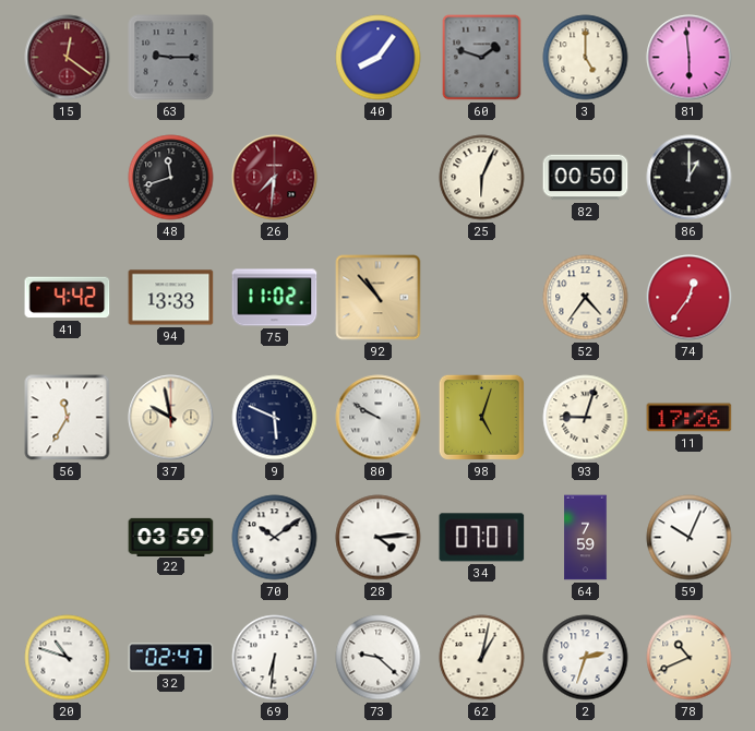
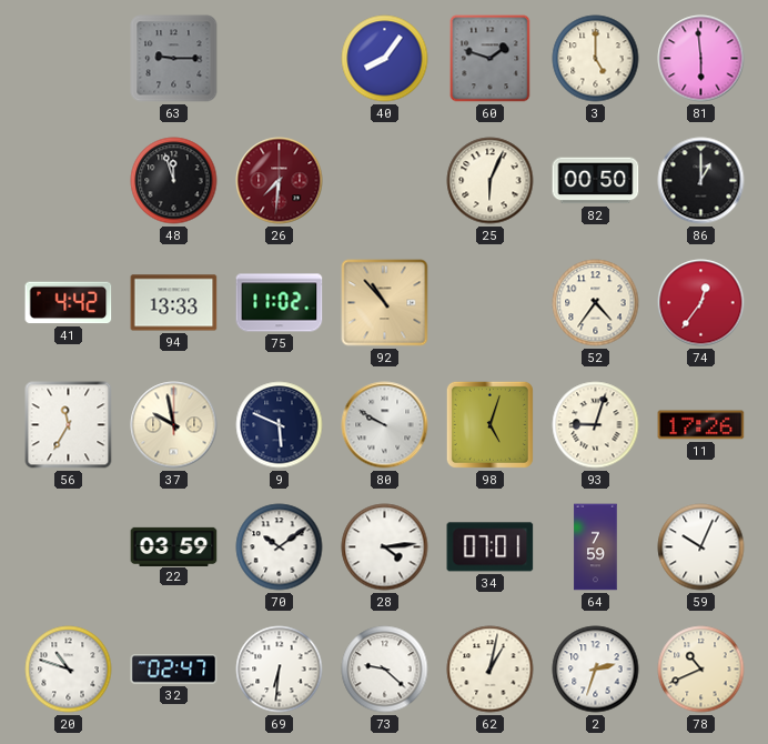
15: 12:21 -> none (68, 58)
48: 11:42 -> 11:57 (174, 181)
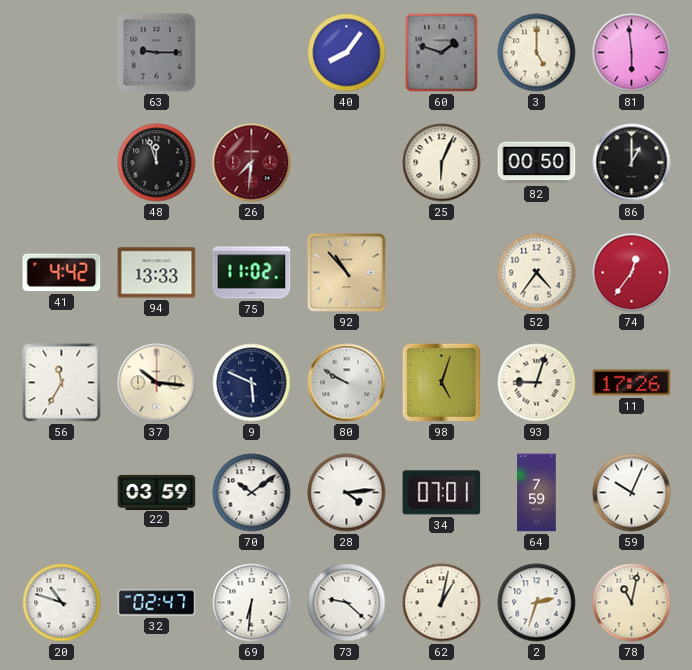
37: 9:58 -> 10:16 (157, 383)
78: 10:41 -> 11:02 (632, 603)
